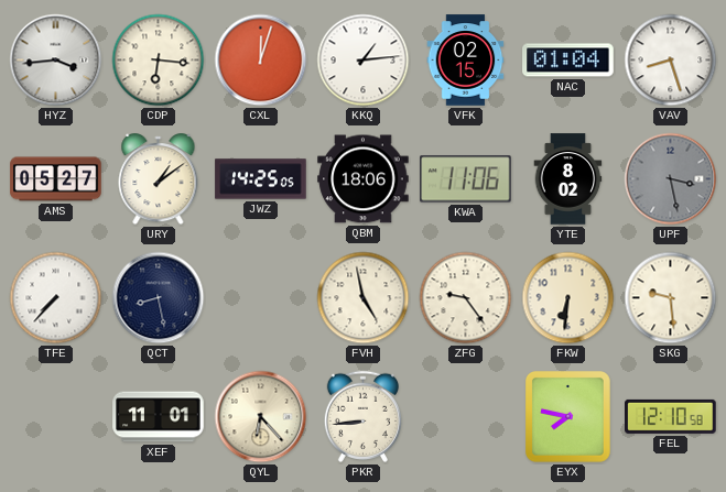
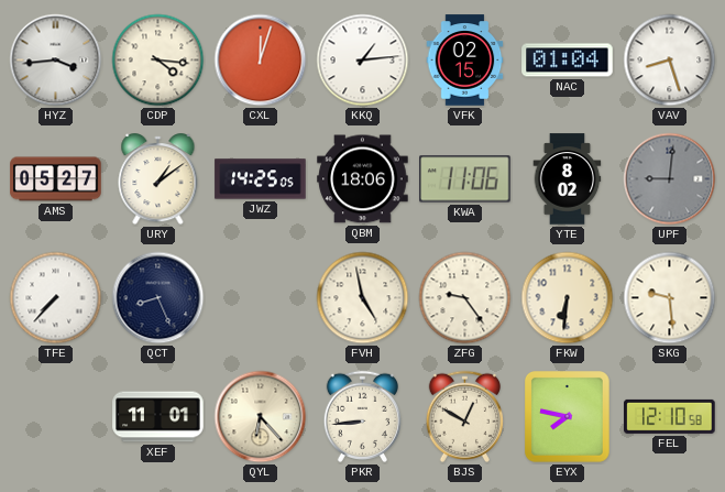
CDP: 6:16 -> 4:16 (158, 61)
UPF: 3:28 -> 9:01 (670, 179)
QCT: 8:28 -> 8:26 (158, 298)
BJS: none -> 12:50 (464, 416)
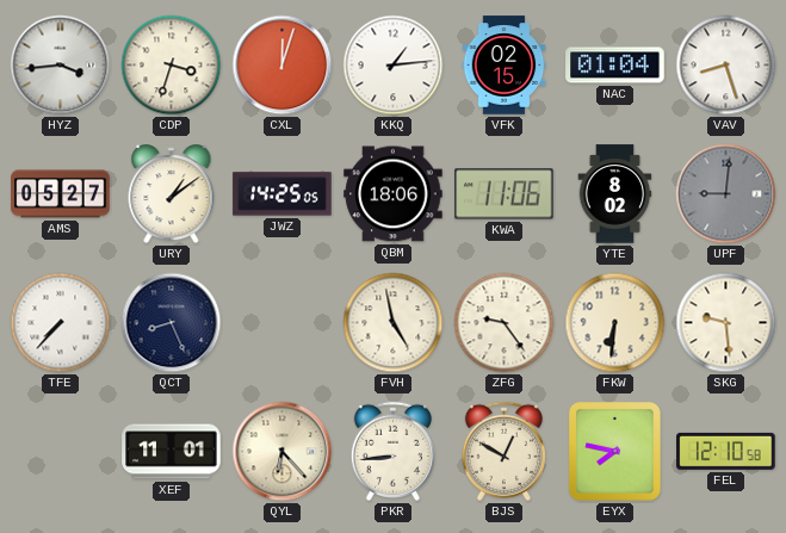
CDP: 4:16 -> 3:33 (172, 66)
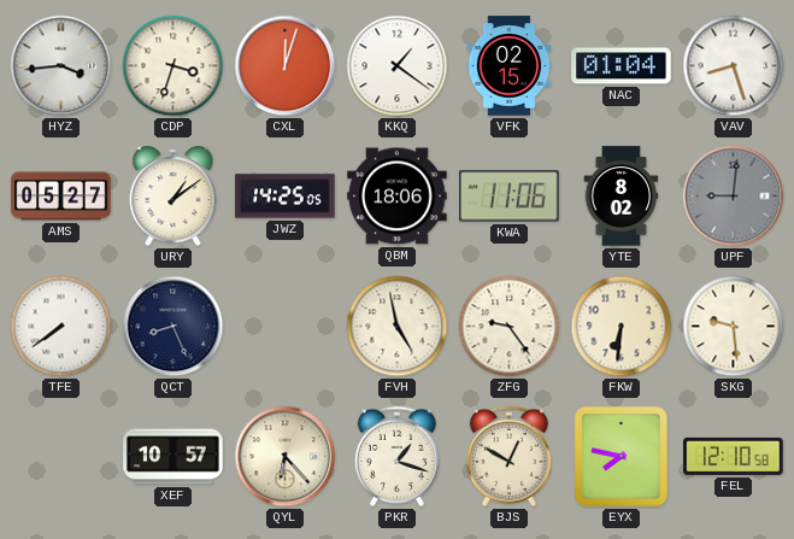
KKQ: 1:14 -> 1:21 (398, 66)
TFE: 7:37 -> 7:39 (61, 327)
XEF: 11:01 -> 10:57 (173, 457)
PKR: 8:44 -> 1:18 (396, 456)
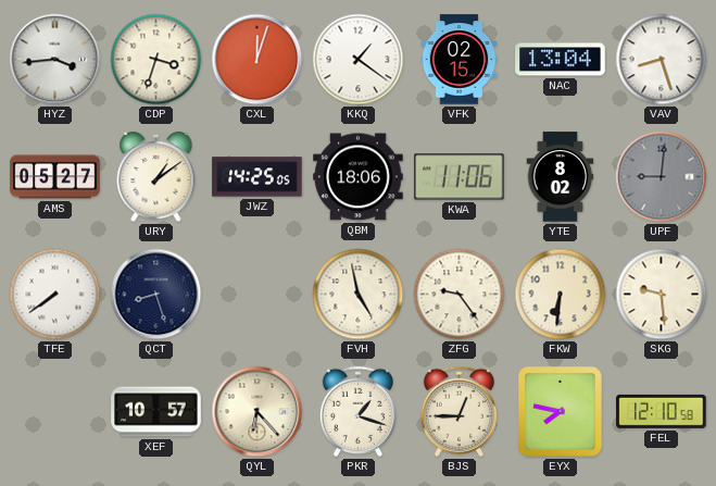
NAC: 01:04 -> 13:04 (561, 60)
QCT: 8:26 -> 8:27 (156, 295)
BJS: 12:50 -> 12:45 (459, 411)
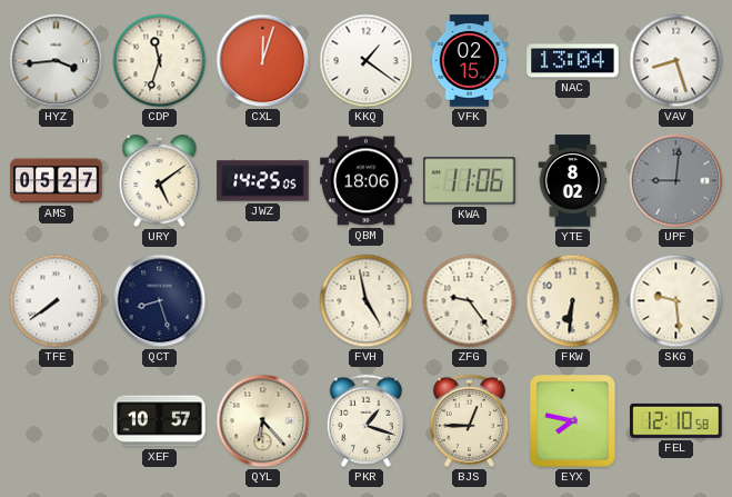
CDP: 3:33 -> 11:33 (160, 61)
URY: 1:09 -> 5:09 (160, 181)
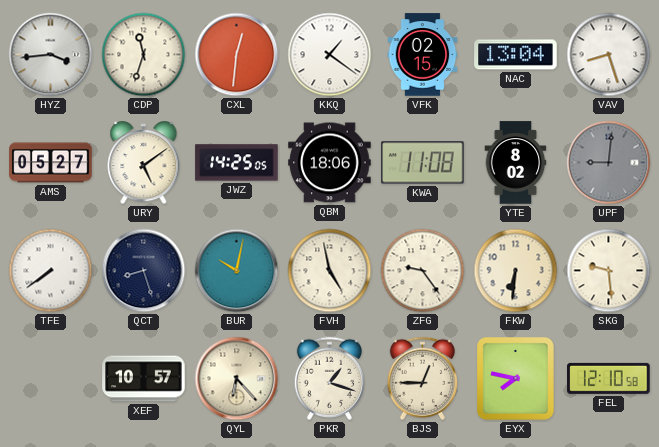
CXL: 12:03 -> 12:31 (237, 55)
KWA: 11:06 -> 11:08 (423, 163)
BUR: none -> 10:02 (237, 271)
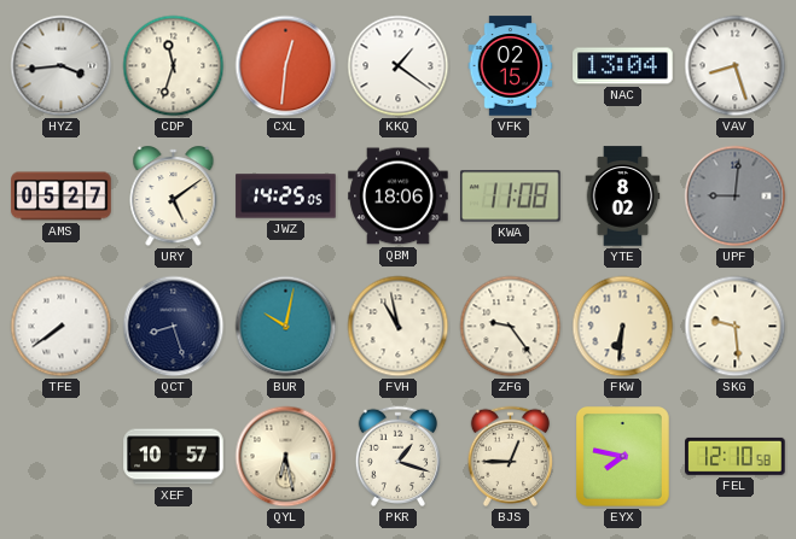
FVH: 4:58 -> 10:58 (399, 327)
QYL: 6:23 -> 6:28 (286, 457)
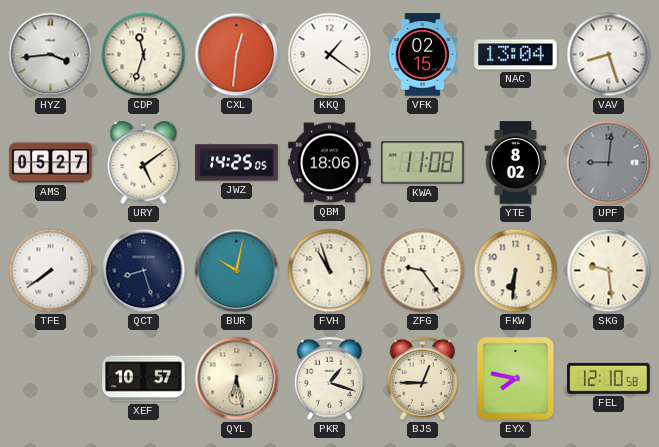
FVH: 10:58 -> 10:57 (330, 271)
